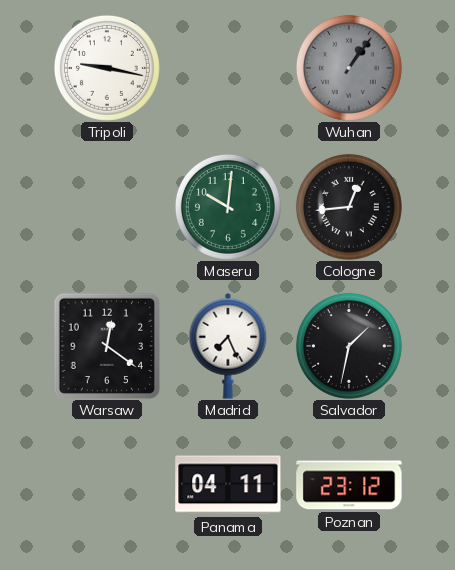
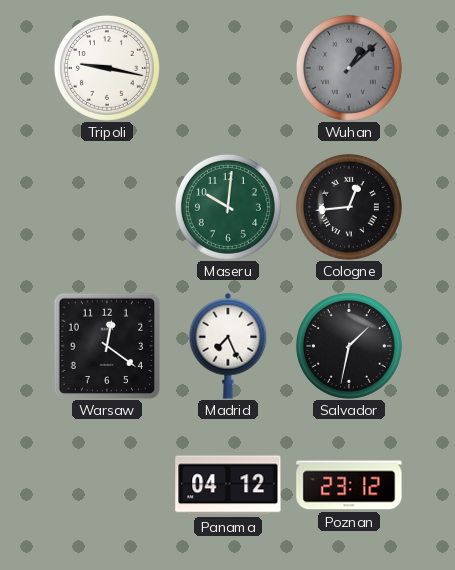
Wuhan: 1:06 -> 1:08 (349, 68)
Panama: 04:11 -> 04:12 (228, 485)
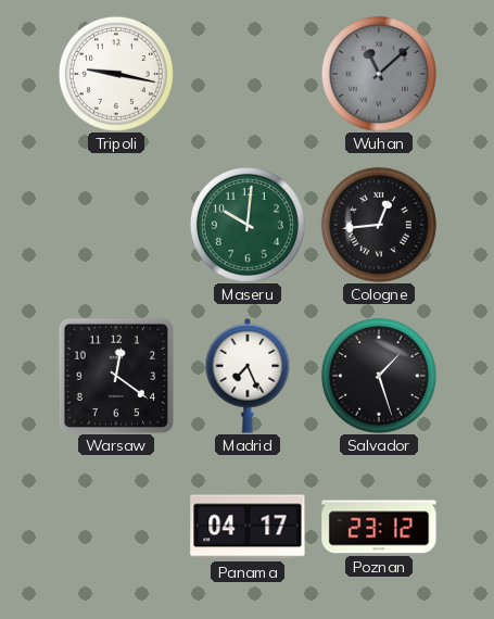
Wuhan: 1:08 -> 11:08 (379, 74)
Salvador: 1:32 -> 1:27 (379, 376)
Panama: 04:12 -> 04:17 (248, 527)
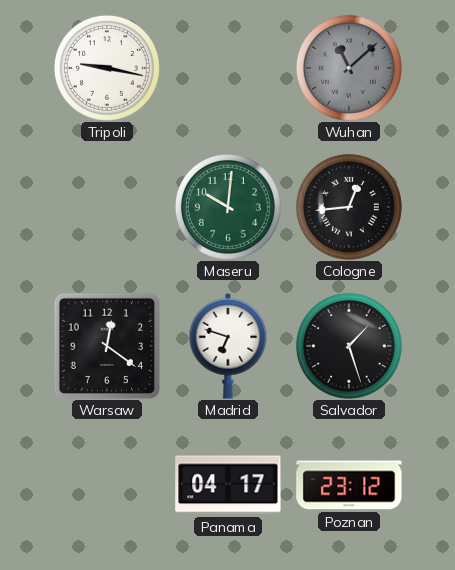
Madrid: 7:26 -> 6:48 (228, 346)
